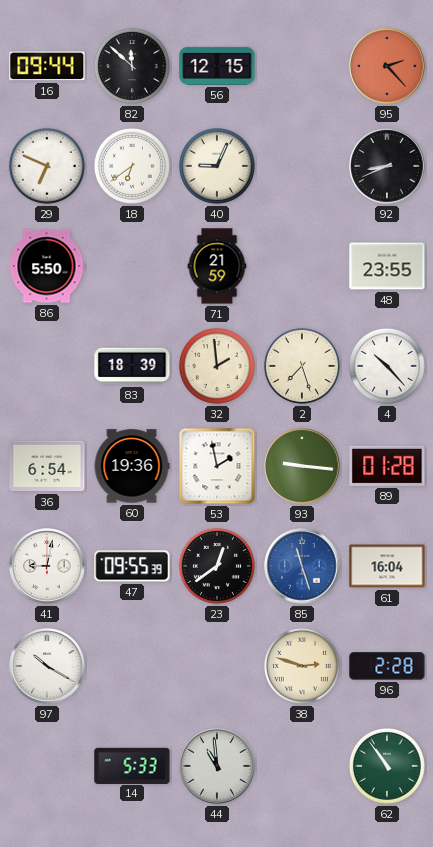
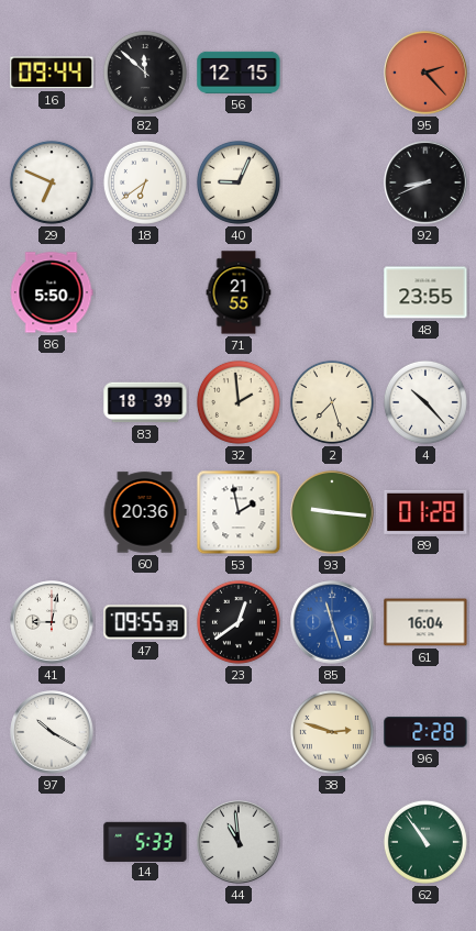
71: 21:59 -> 21:55 (239, 292)
36: 6:54 -> none (47, 466)
60: 19:36 -> 20:36 (145, 512)
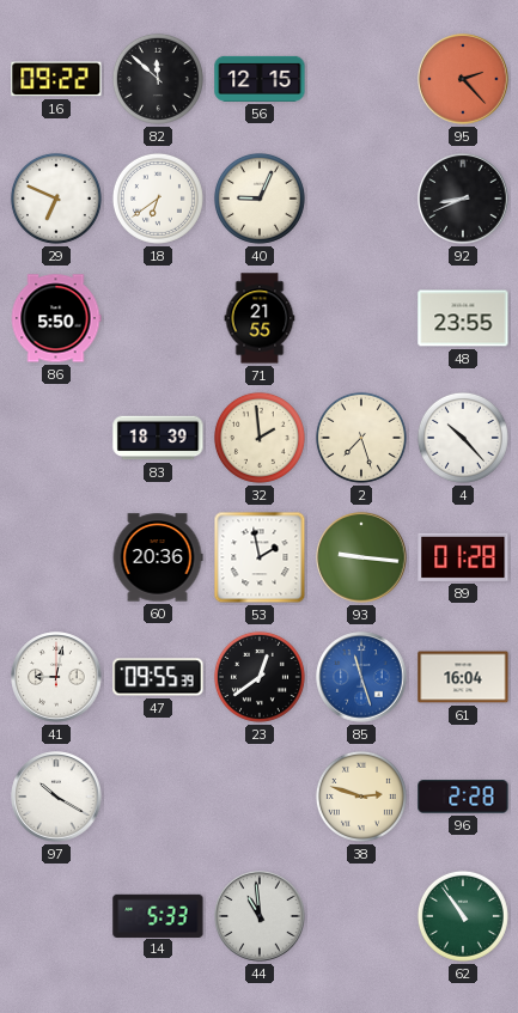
16: 09:44 -> 09:22 (56, 79)
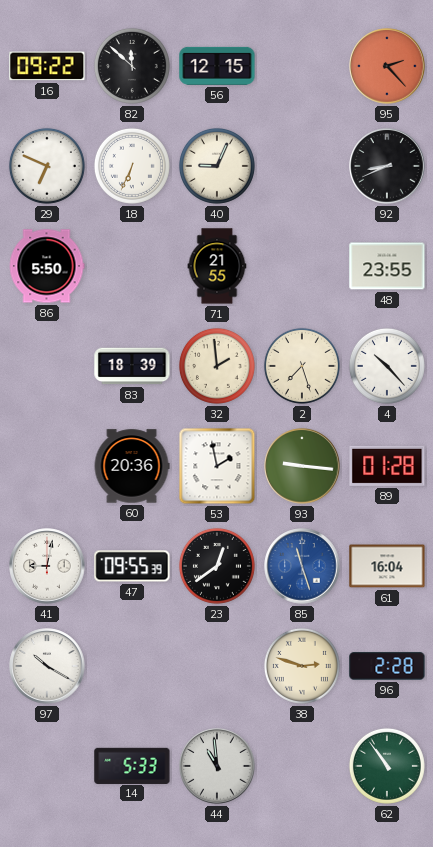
18: 6:39 -> 6:34 (132, 166)
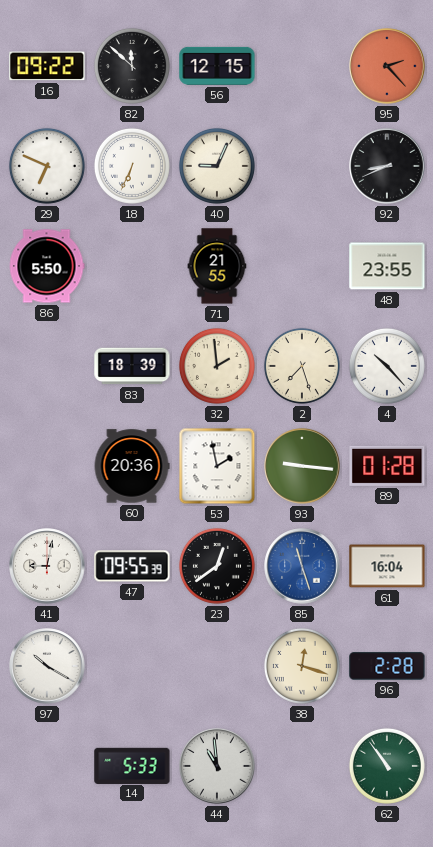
38: 2:48 -> 12:18 (302, 666)
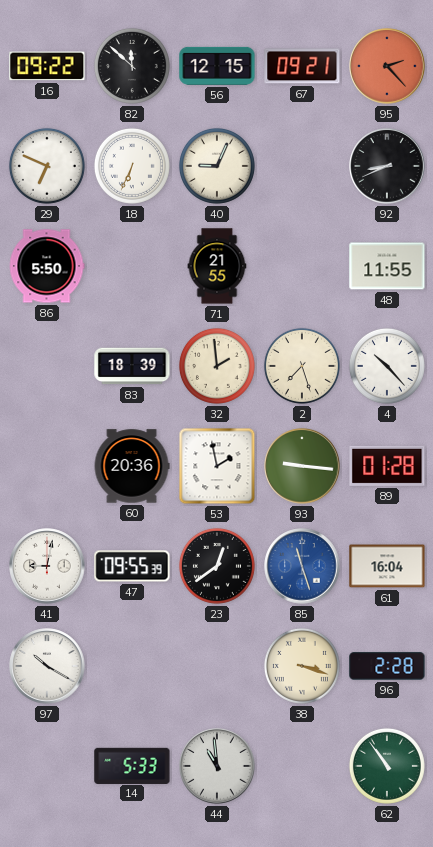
67: none -> 09:21 (302, 66)
48: 23:55 -> 11:55 (387, 266)
38: 12:18 -> 3:18 (302, 666)
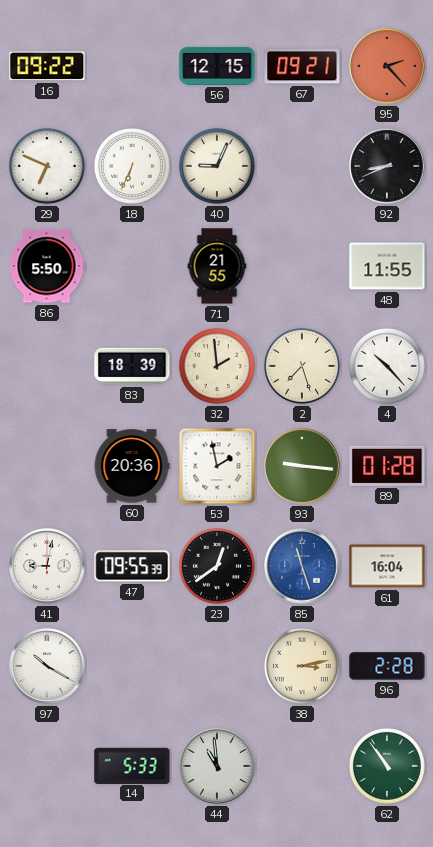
82: 11:52 -> none (132, 66)
38: 3:18 -> 3:13 (302, 666)
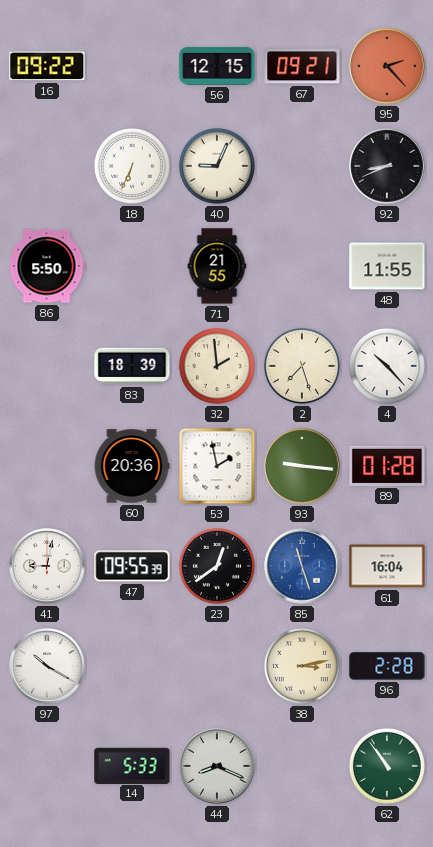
29: 6:49 -> none (47, 166)
44: 10:59 -> 8:19 (217, 766)
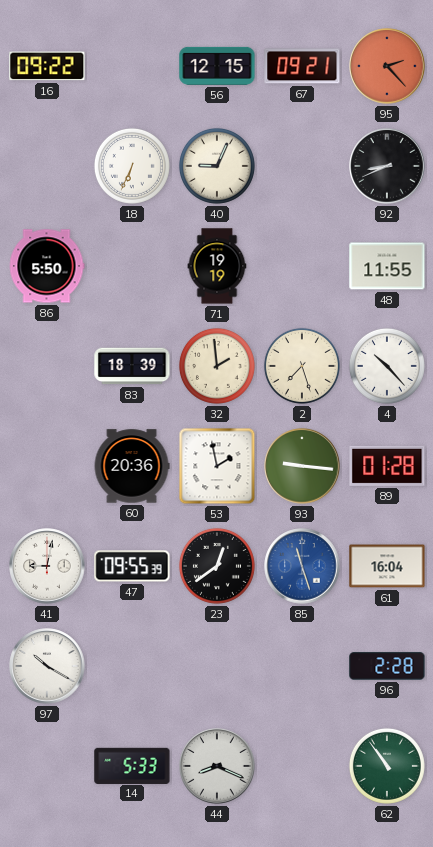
71: 21:55 -> 19:19 (217, 266)
38: 3:13 -> none (302, 666)
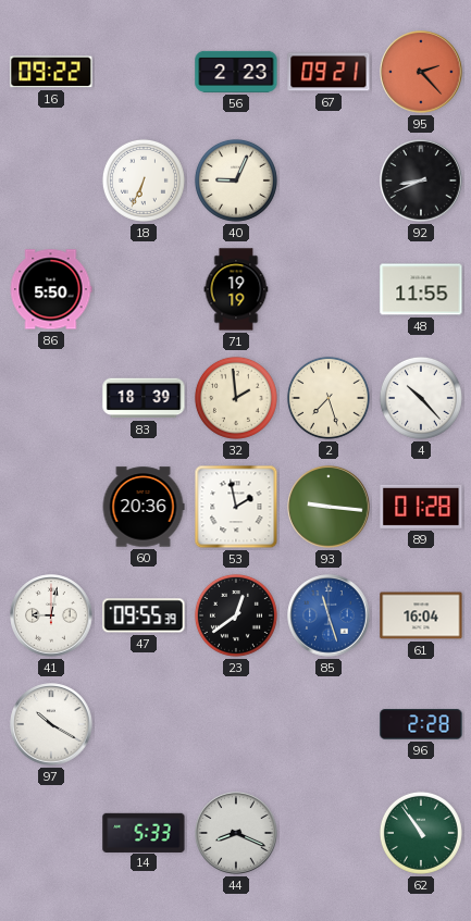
56: 12:15 -> 2:23 (236, 72)
